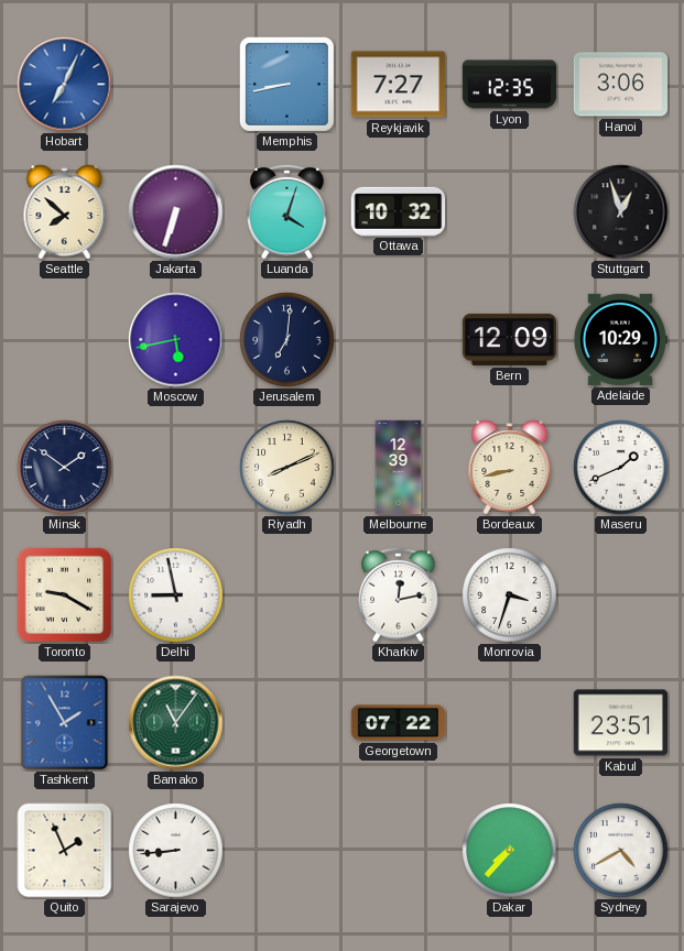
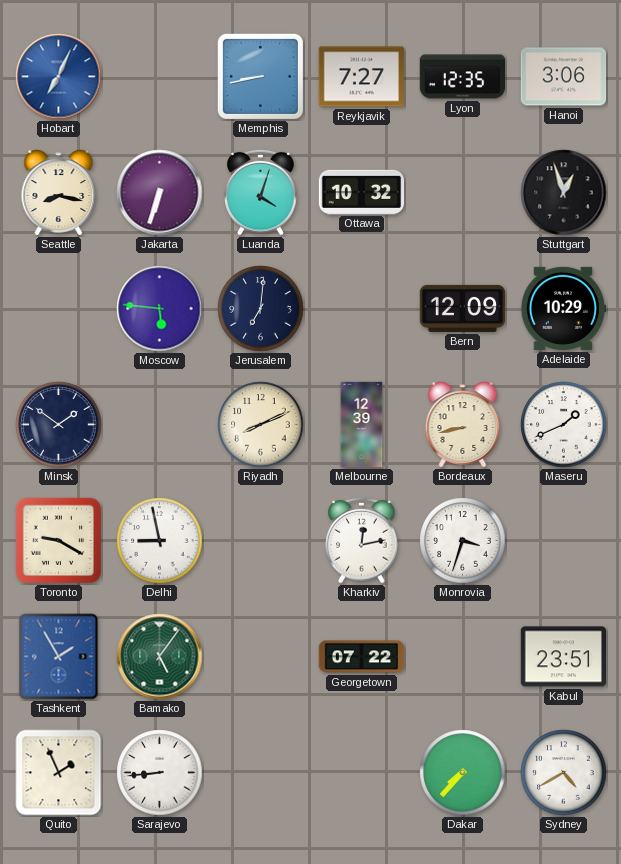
Seattle: 7:52 -> 8:17 (59, 193)
Moscow: 5:43 -> 5:46 (160, 309)
Bamako: 11:06 -> 5:06 (160, 657)
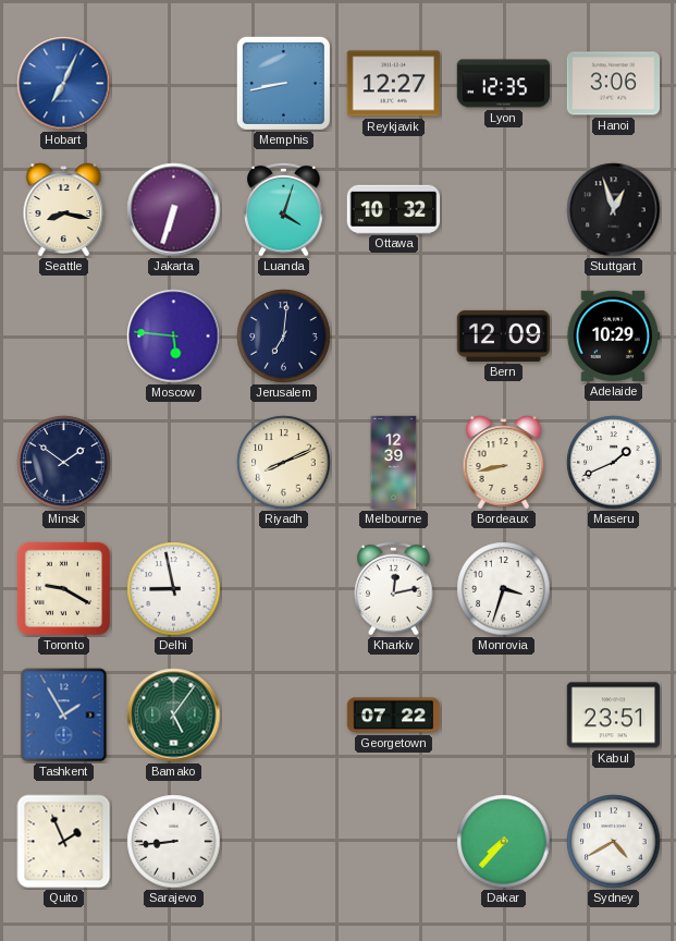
Reykjavik: 7:27 -> 12:27 (394, 84)
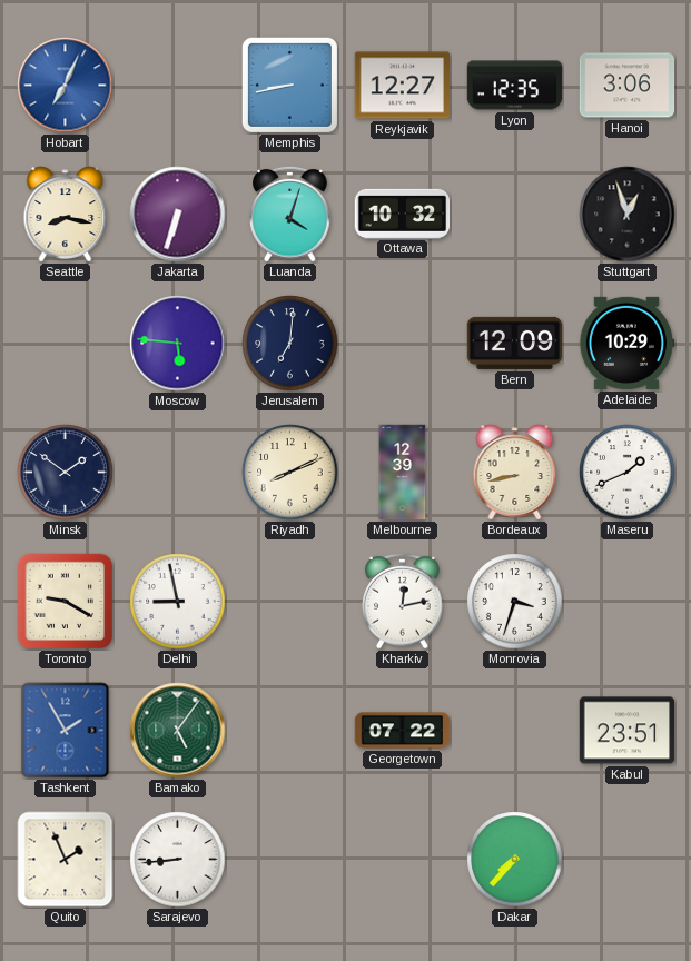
Sydney: 4:40 -> none (614, 842)
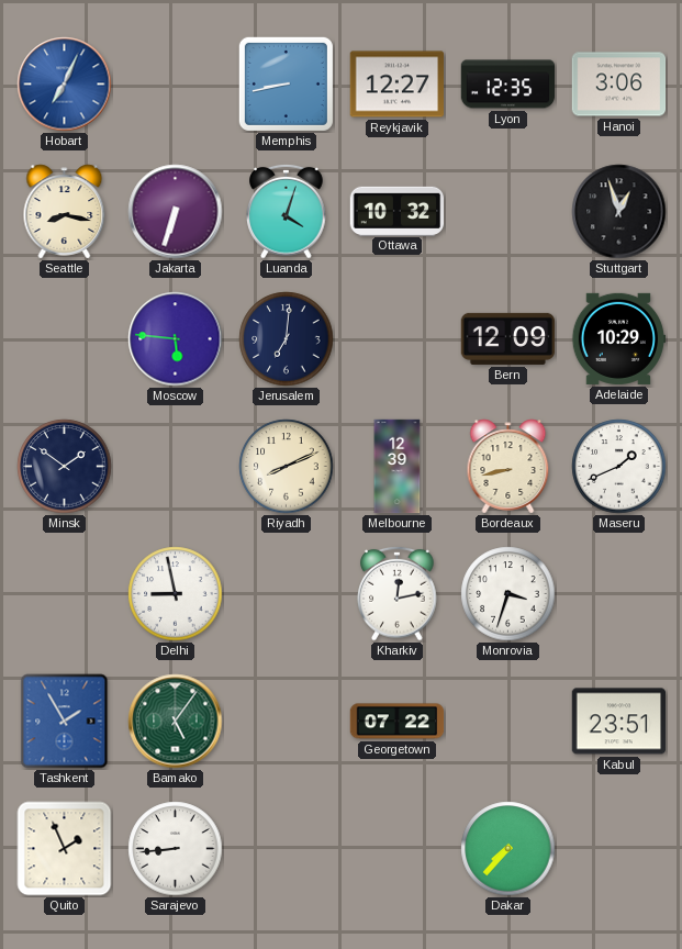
Toronto: 9:20 -> none (66, 602)
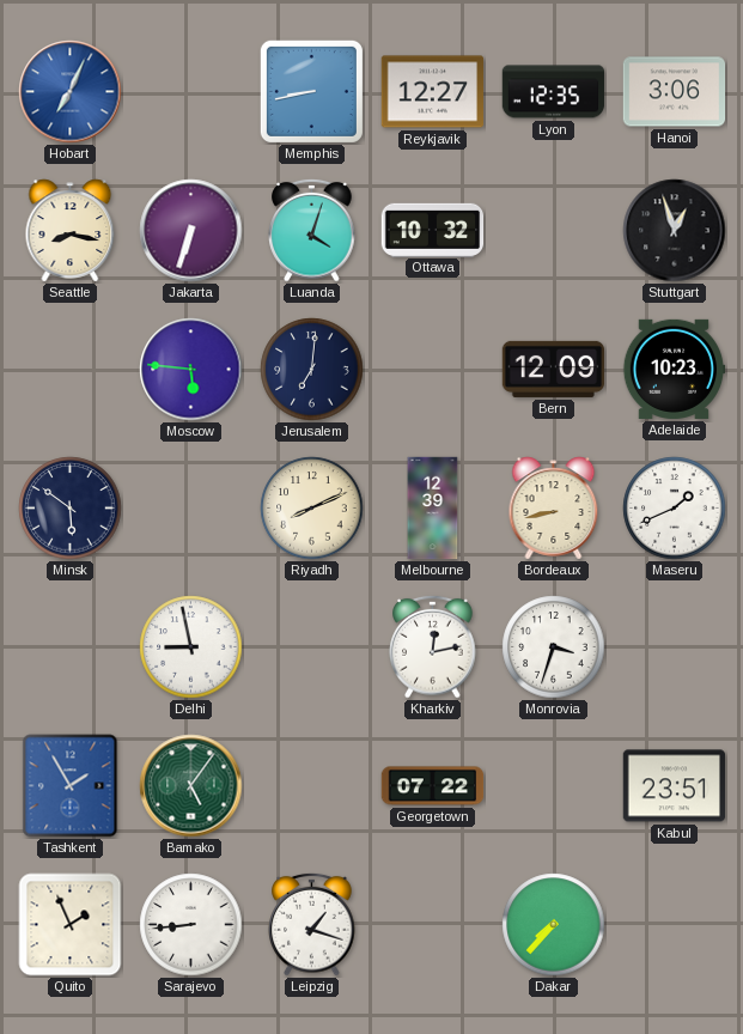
Adelaide: 10:29 -> 10:23 (674, 369)
Minsk: 1:51 -> 5:51 (71, 509)
Leipzig: none -> 1:18 (312, 924)
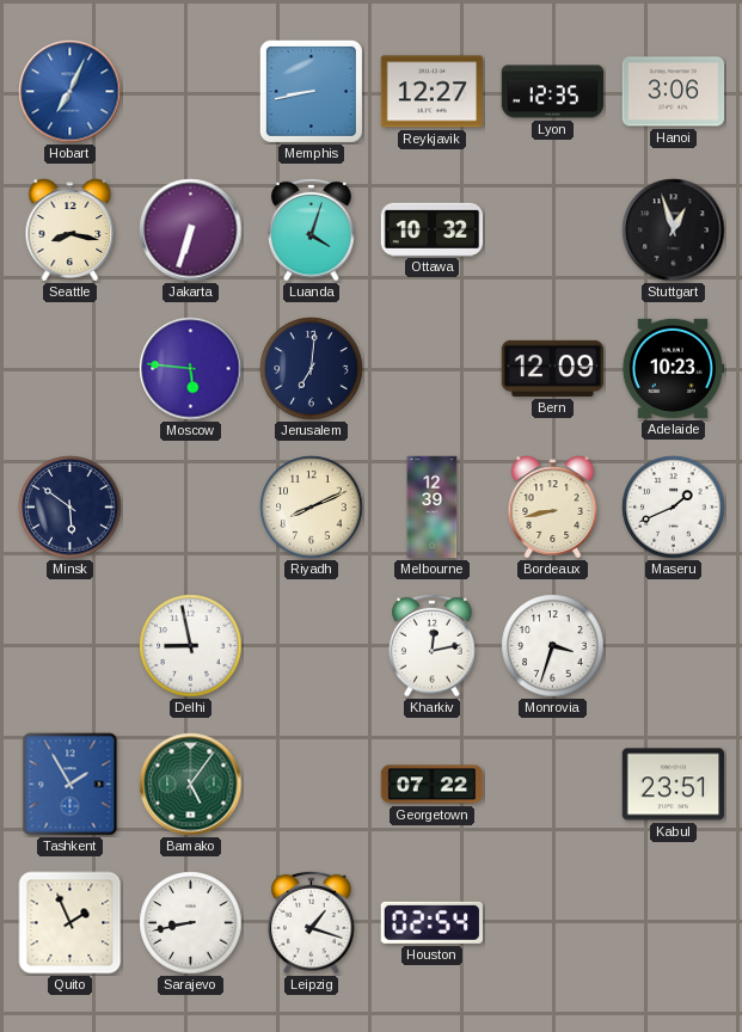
Sarajevo: 8:44 -> 8:43 (191, 923)
Houston: none -> 02:54 (431, 922)
Dakar: 7:37 -> none (554, 925)
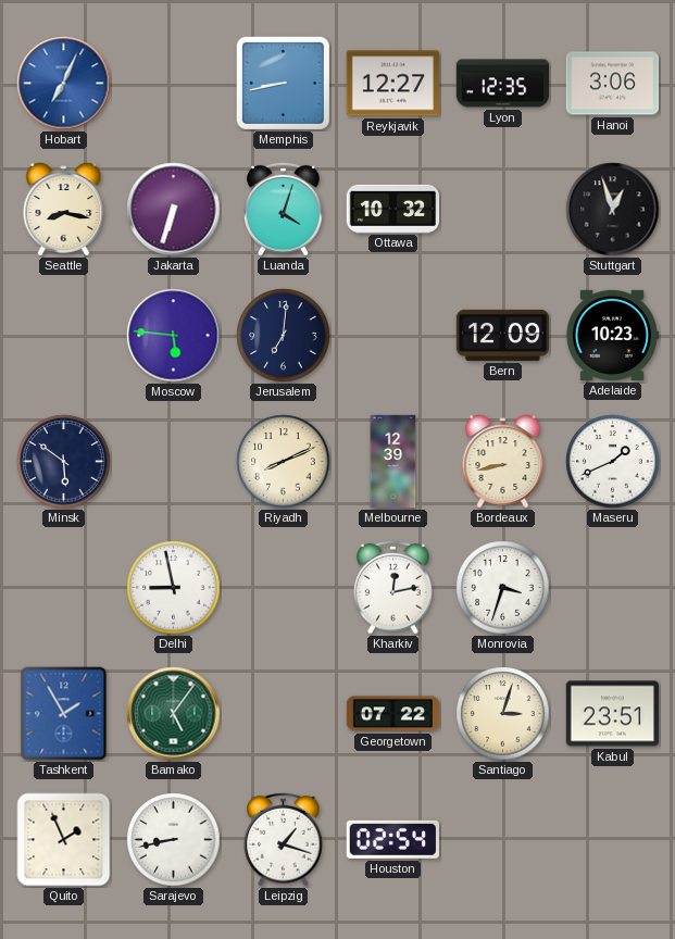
Santiago: none -> 3:03 (503, 714)
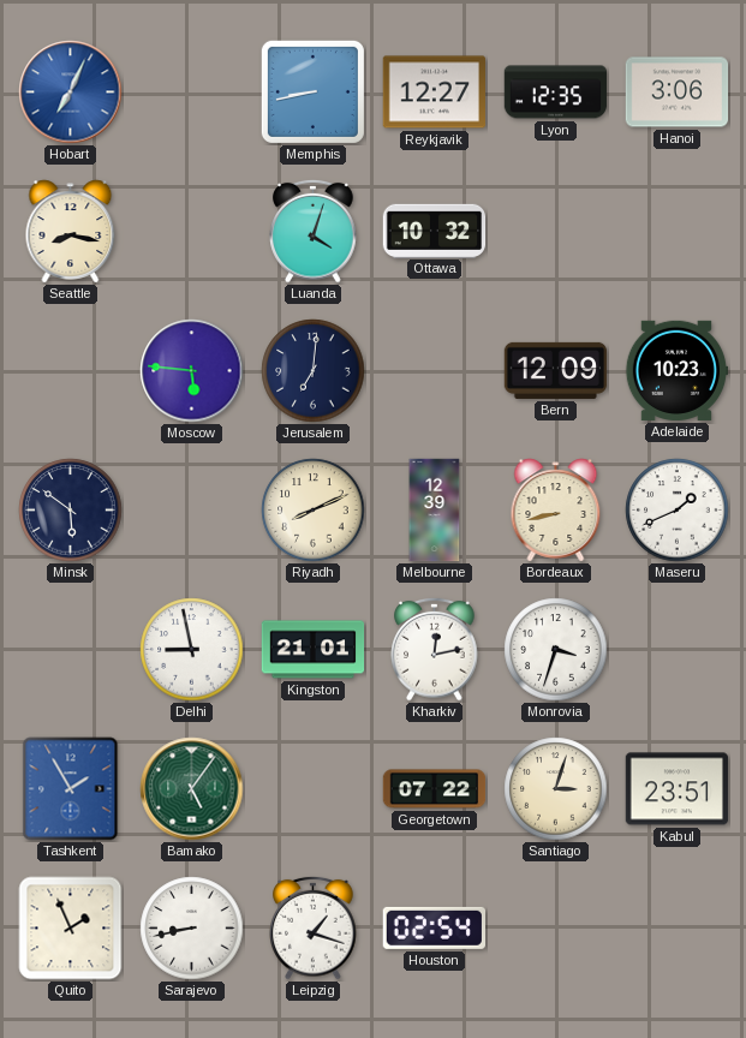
Jakarta: 6:33 -> none (174, 210)
Stuttgart: 12:57 -> none (613, 210)
Kingston: none -> 21:01 (314, 650)
